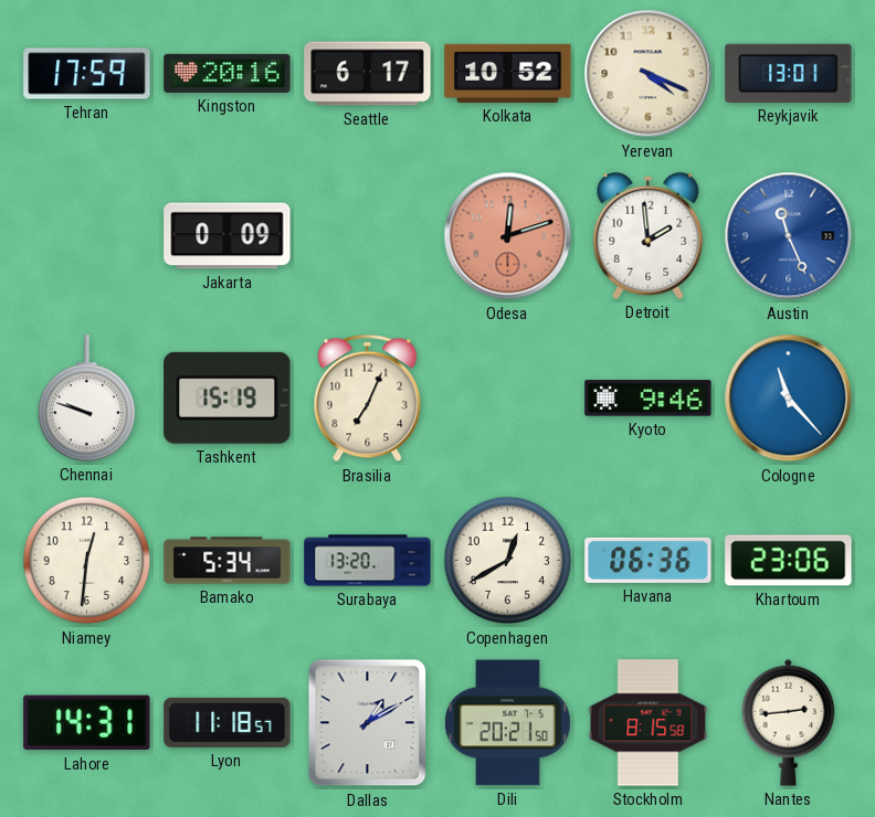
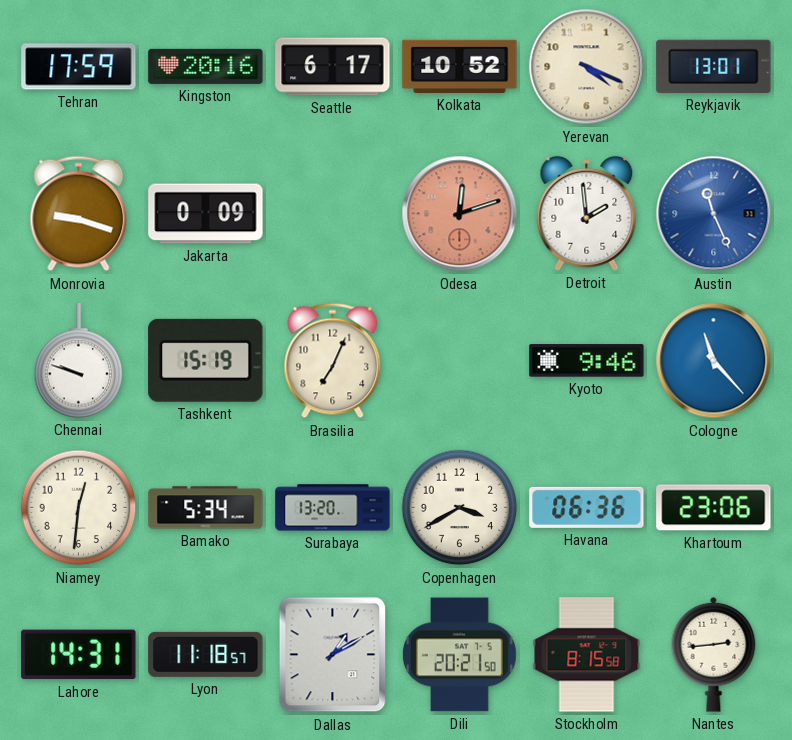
Monrovia: none -> 9:18 (79, 214)
Copenhagen: 12:40 -> 3:40 (460, 508)
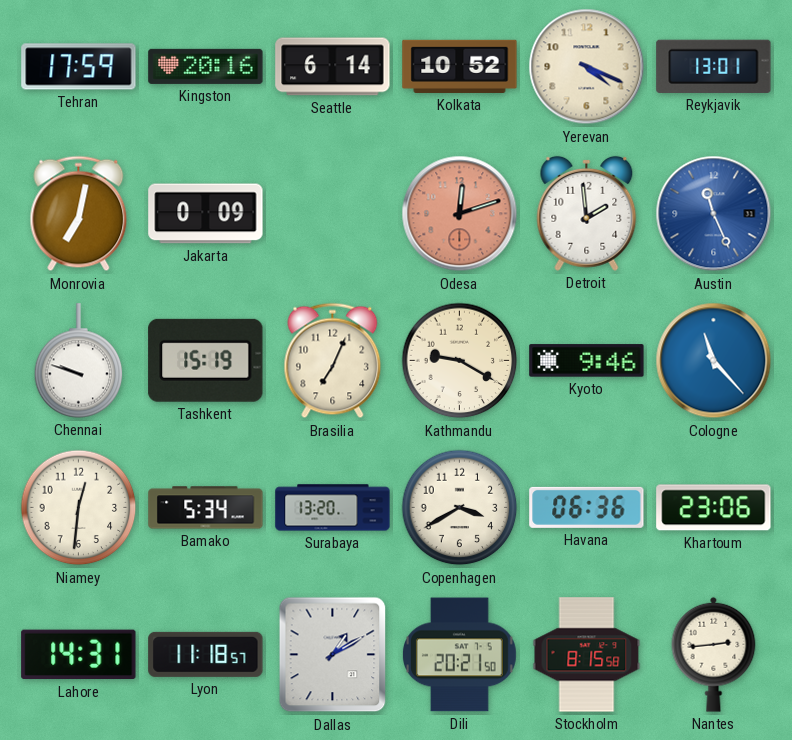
Seattle: 6:17 -> 6:14 (333, 67)
Monrovia: 9:18 -> 7:02 (79, 214)
Kathmandu: none -> 9:20 (460, 361)
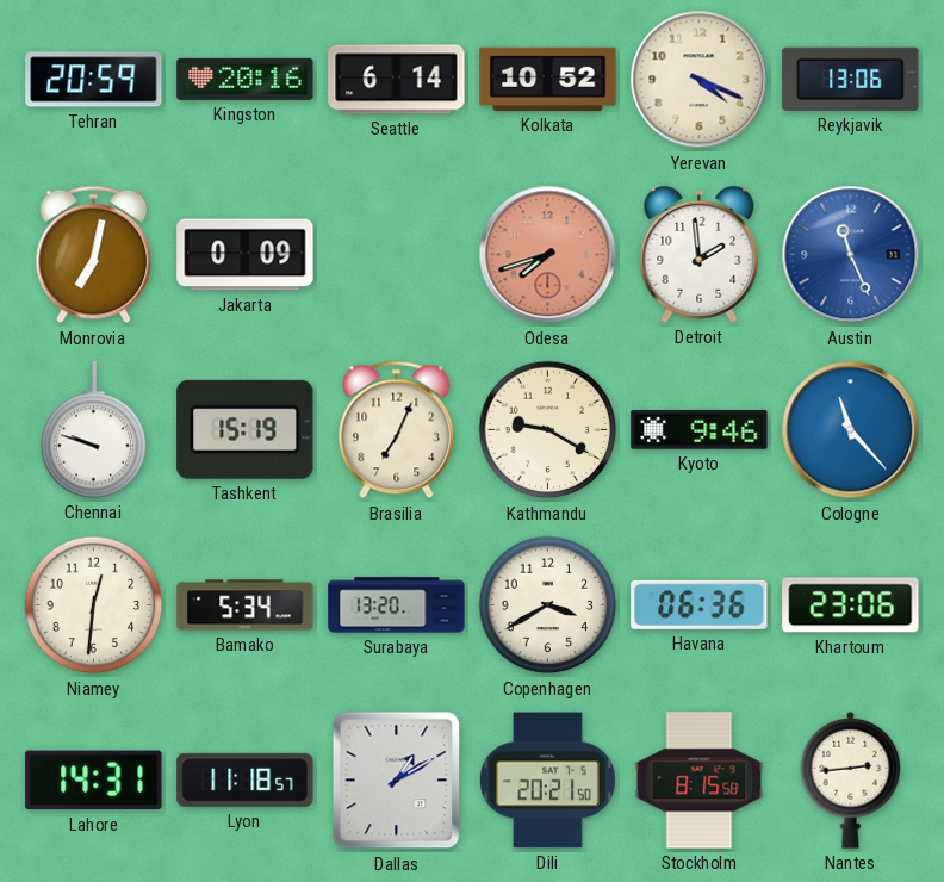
Tehran: 17:59 -> 20:59 (94, 80)
Reykjavik: 13:01 -> 13:06 (851, 79)
Odesa: 12:12 -> 7:42 (548, 255)
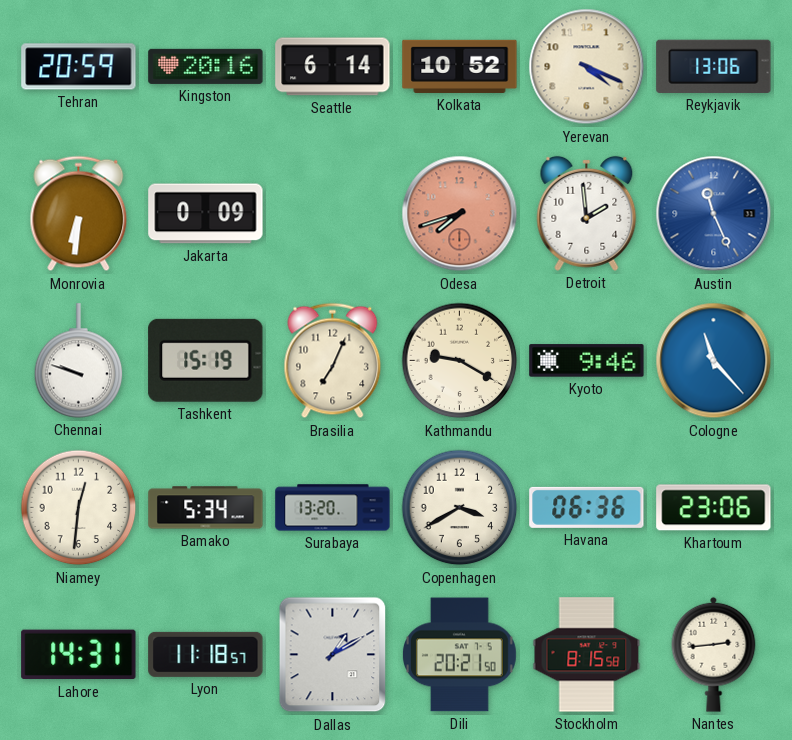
Monrovia: 7:02 -> 6:31 (79, 214)
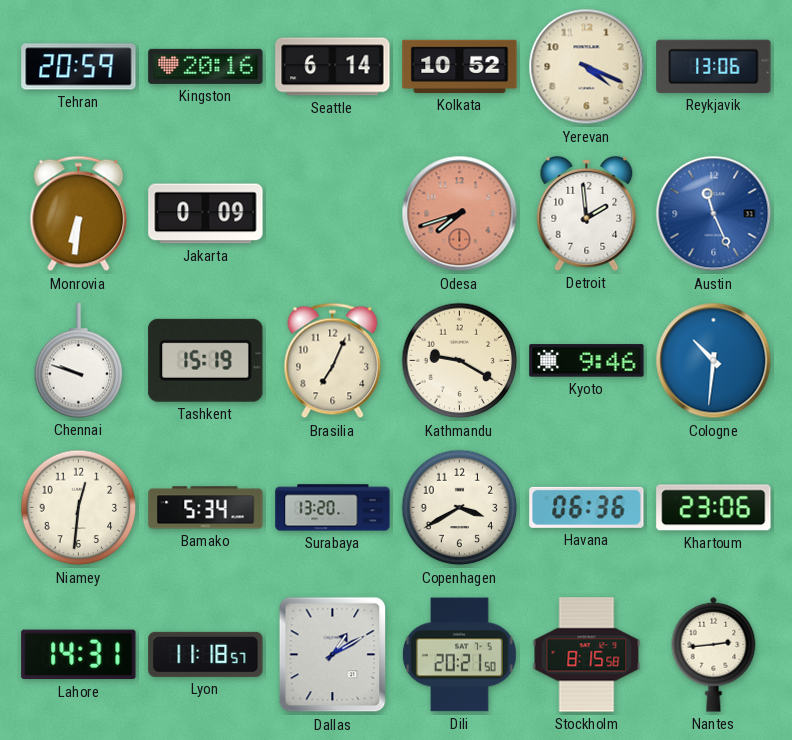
Cologne: 11:23 -> 10:31 (714, 361)
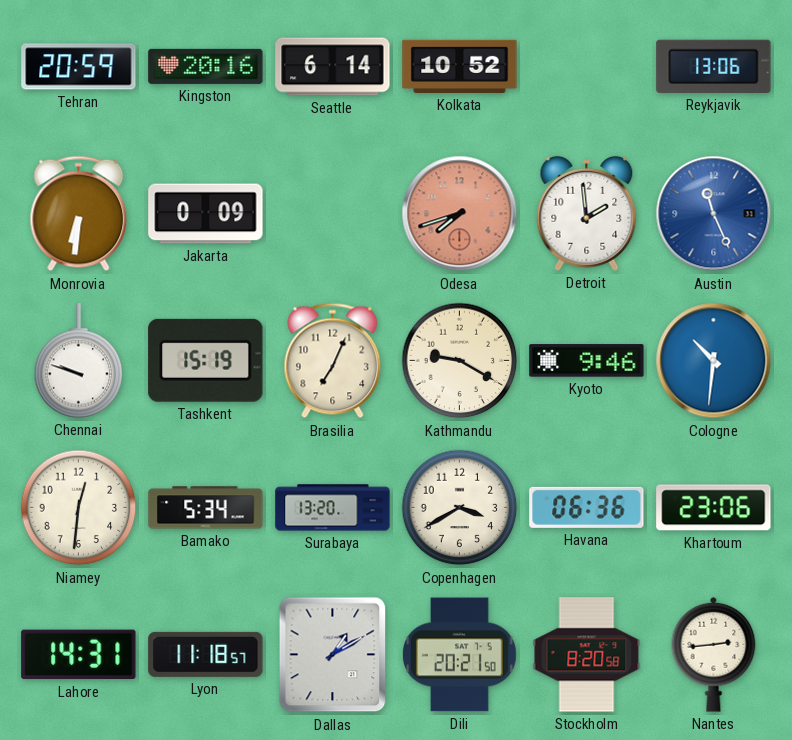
Yerevan: 4:19 -> none (587, 67)
Stockholm: 8:15 -> 8:20 (587, 655)
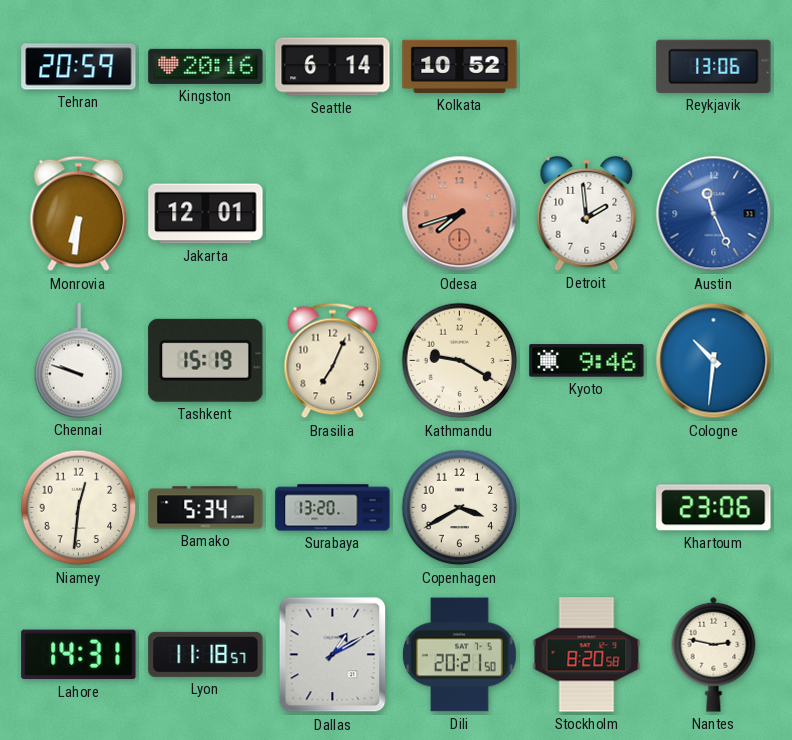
Jakarta: 0:09 -> 12:01 (206, 214)
Havana: 06:36 -> none (587, 507)
Nantes: 2:44 -> 2:47 (714, 654)
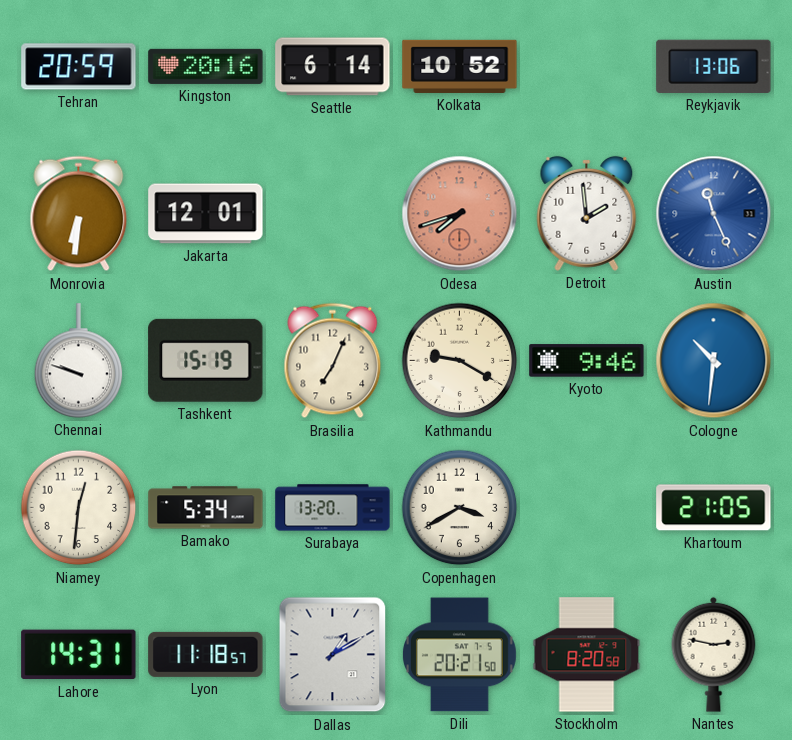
Khartoum: 23:06 -> 21:05 (714, 508)
